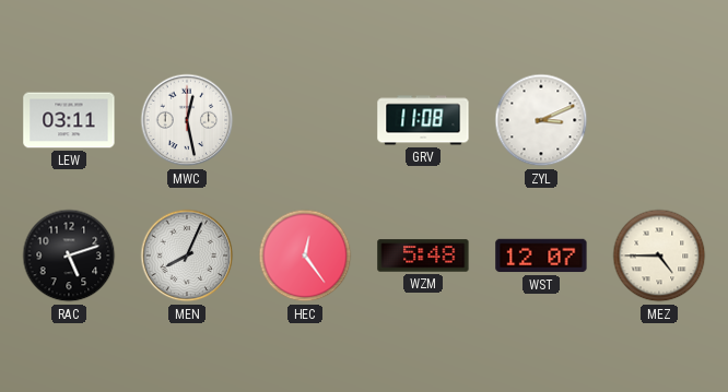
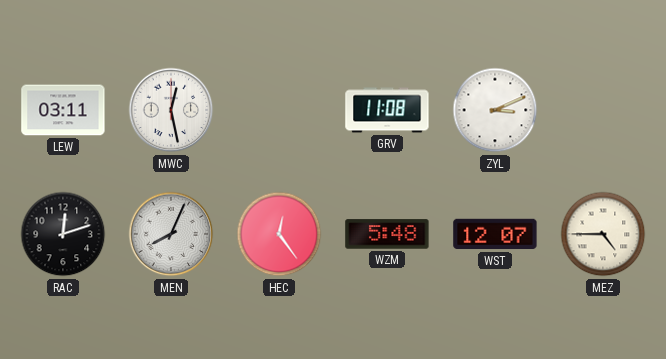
RAC: 5:12 -> 12:12 (63, 234)
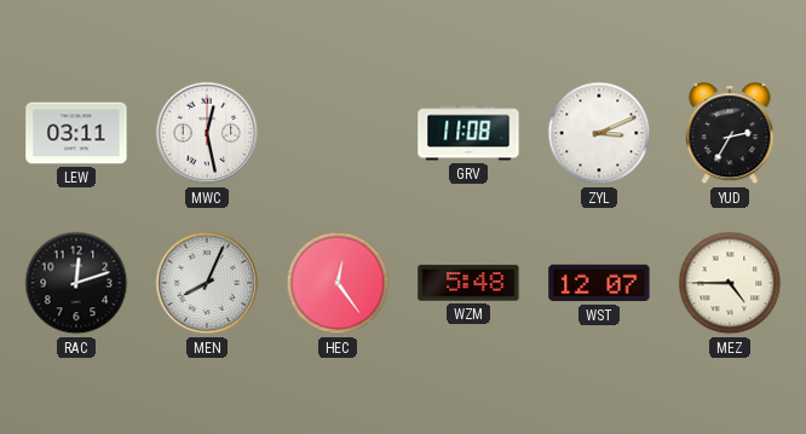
YUD: none -> 2:35 (730, 134)
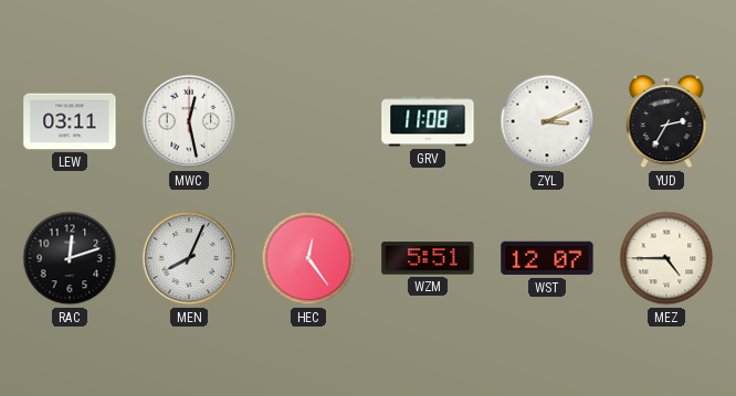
WZM: 5:48 -> 5:51 (428, 258)
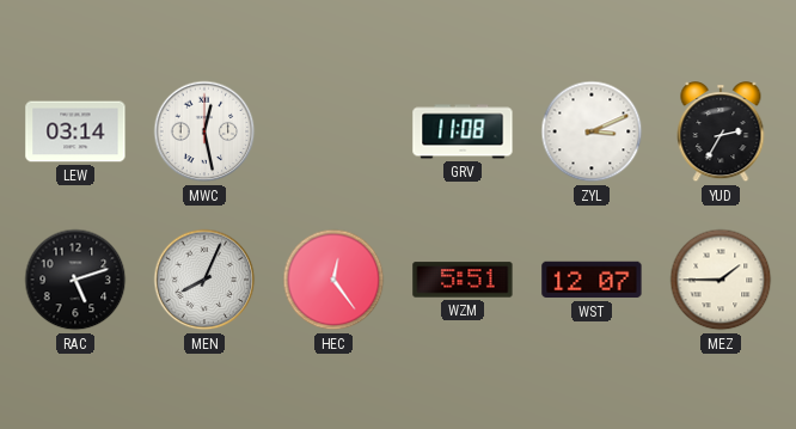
LEW: 03:11 -> 03:14 (75, 131)
RAC: 12:12 -> 5:12 (75, 280)
MEZ: 4:45 -> 1:45 (721, 280)
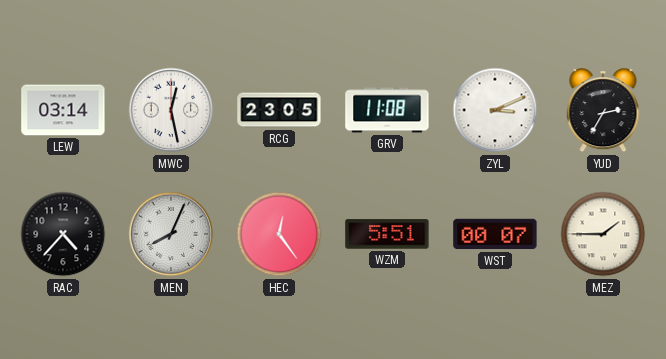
RCG: none -> 23:05 (279, 110)
RAC: 5:12 -> 4:37 (63, 234)
WST: 12:07 -> 00:07 (495, 234)
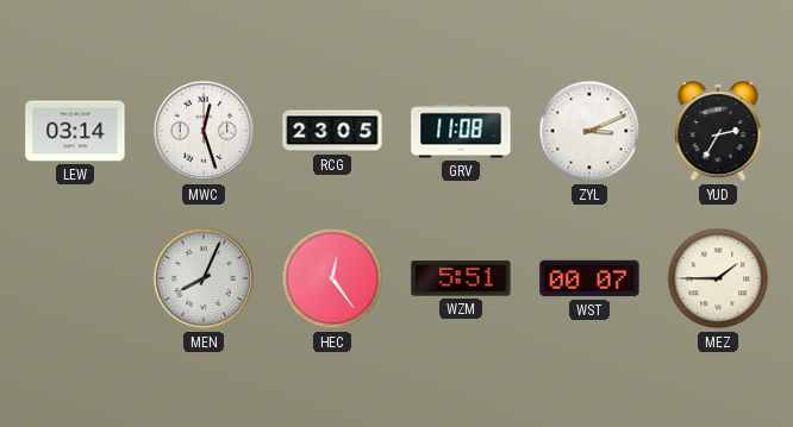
MWC: 12:28 -> 12:27 (204, 131)
RAC: 4:37 -> none (63, 234)
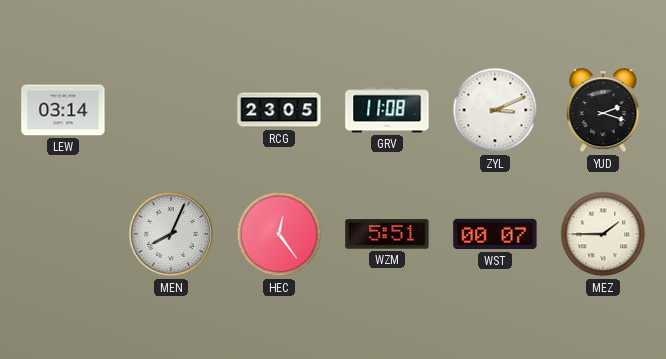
MWC: 12:27 -> none (204, 131)
YUD: 2:35 -> 2:18 (603, 111)
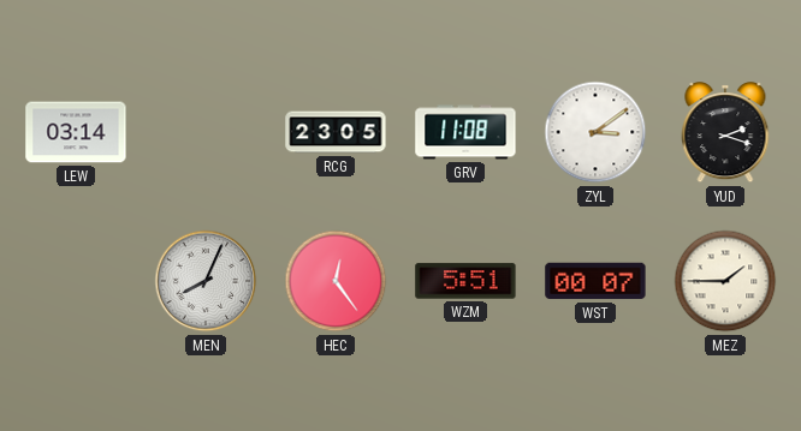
ZYL: 3:11 -> 3:09 (595, 132)
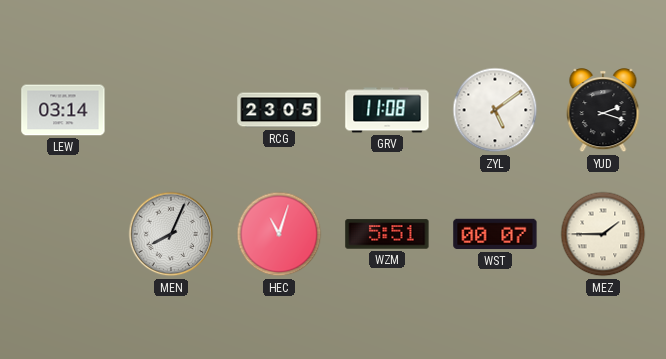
ZYL: 3:09 -> 5:09 (495, 110)
HEC: 12:24 -> 11:03 (279, 234)
